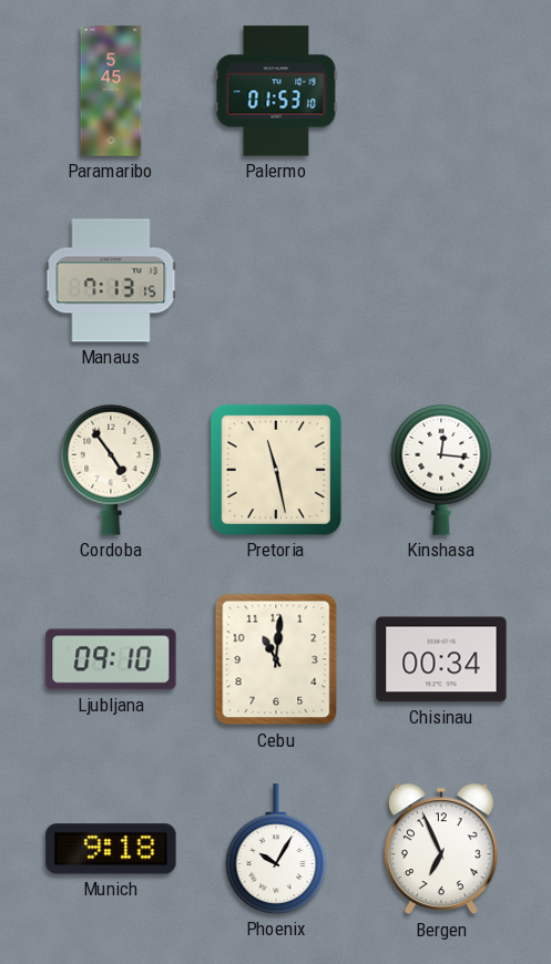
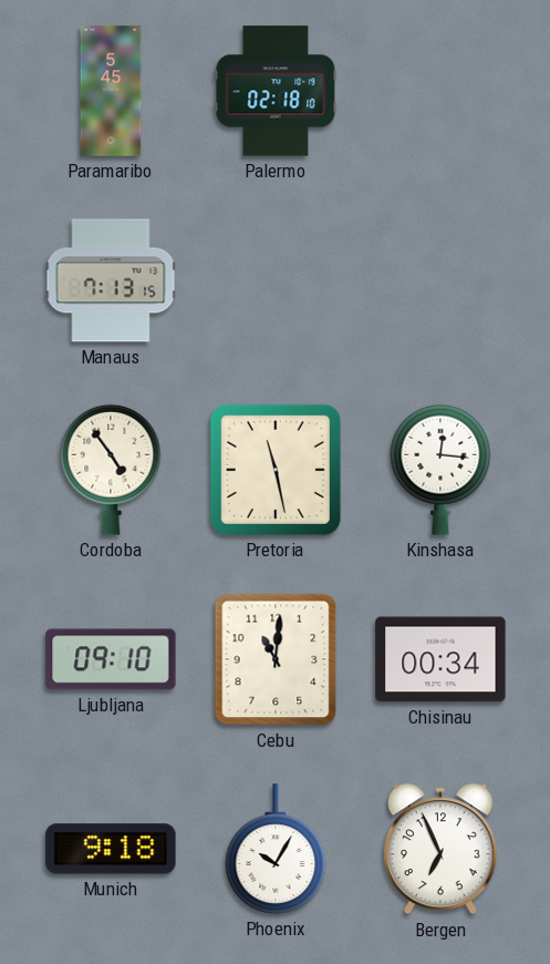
Palermo: 01:53 -> 02:18 (276, 91)
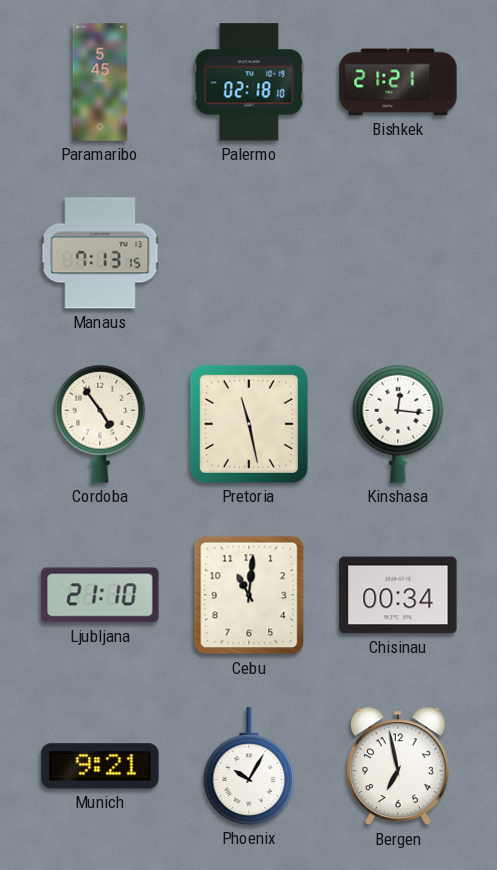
Bishkek: none -> 21:21 (398, 82)
Ljubljana: 09:10 -> 21:10 (100, 595)
Munich: 9:18 -> 9:21 (100, 766)
Bergen: 6:56 -> 6:58 (398, 766)
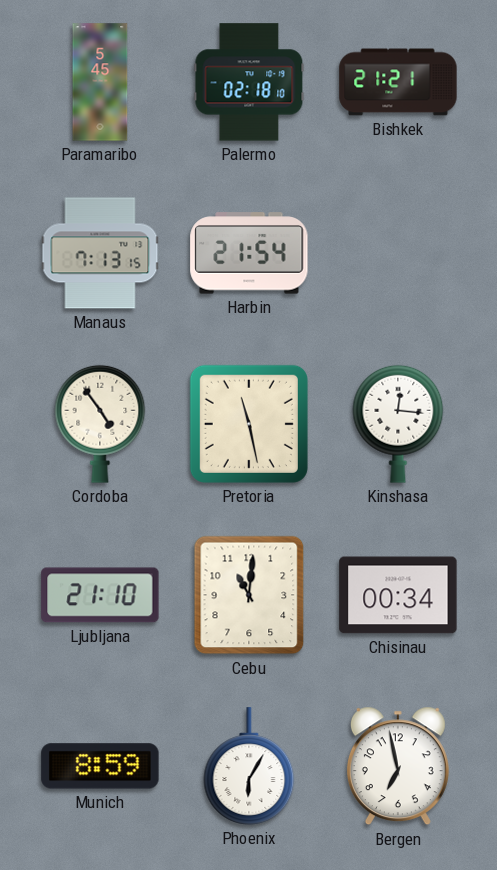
Harbin: none -> 21:54 (249, 253)
Munich: 9:21 -> 8:59 (100, 766)
Phoenix: 10:05 -> 6:05 (249, 766)
